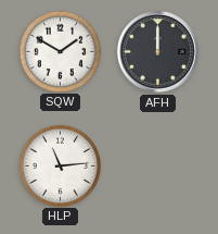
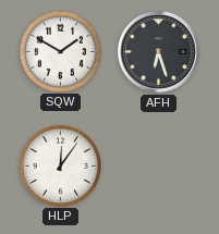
AFH: 12:00 -> 6:27 (159, 52)
HLP: 11:14 -> 12:06 (60, 165)
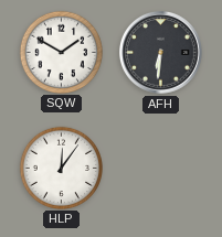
AFH: 6:27 -> 6:31 (161, 53)
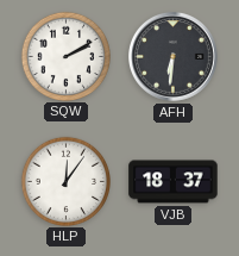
SQW: 1:50 -> 2:10 (65, 56)
VJB: none -> 18:37 (174, 182)
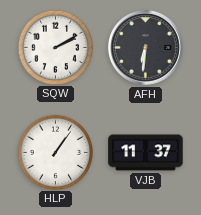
HLP: 12:06 -> 1:06 (55, 152)
VJB: 18:37 -> 11:37 (146, 153)
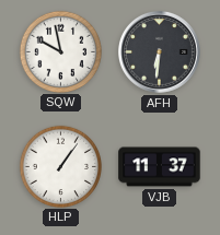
SQW: 2:10 -> 9:58 (60, 51)
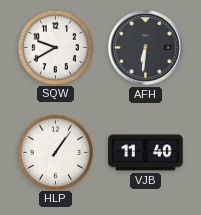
SQW: 9:58 -> 9:40 (55, 47)
VJB: 11:37 -> 11:40 (146, 153)
